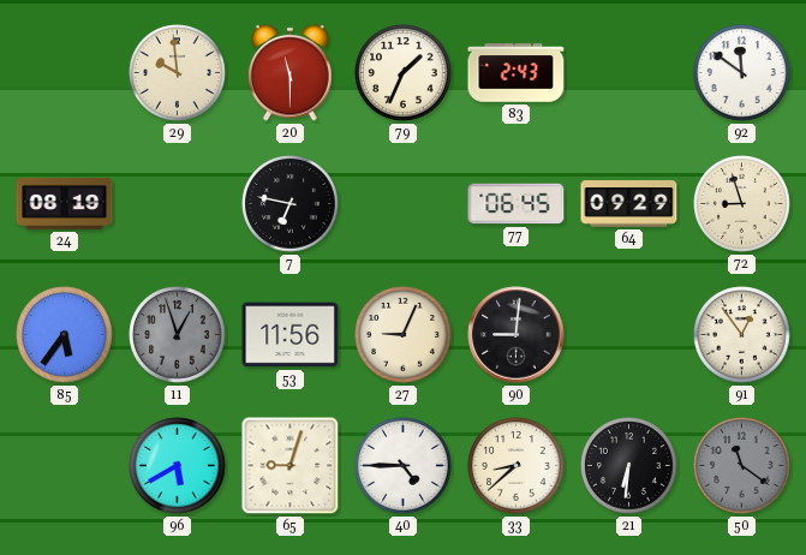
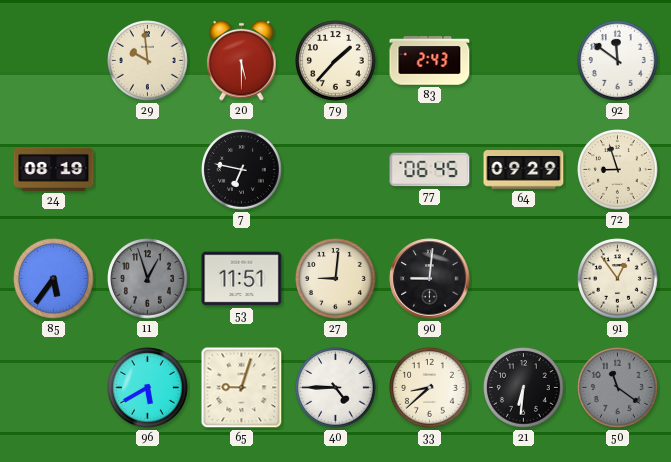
20: 11:30 -> 5:30 (242, 60)
79: 1:34 -> 1:37 (336, 61)
53: 11:56 -> 11:51 (242, 279)
27: 9:04 -> 9:01 (336, 279)
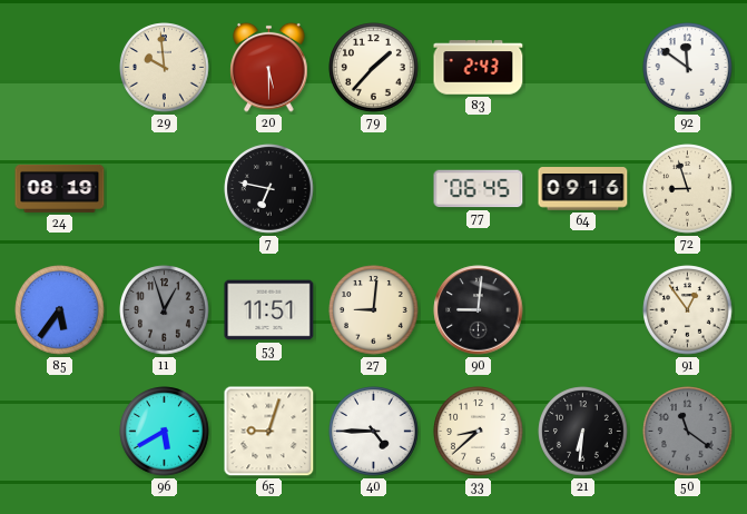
64: 09:29 -> 09:16 (583, 189)
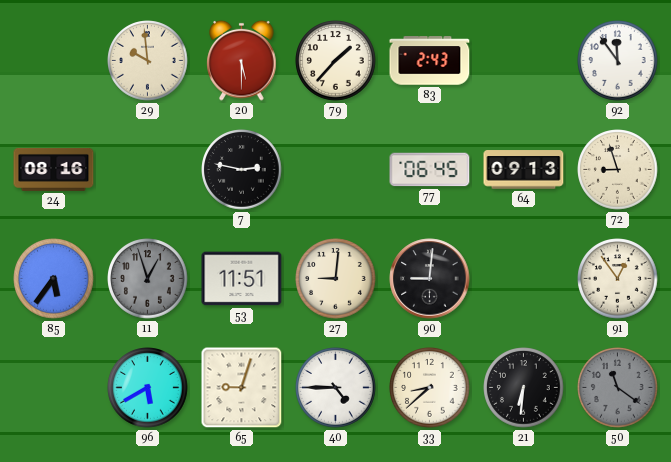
92: 11:51 -> 11:54 (618, 61)
24: 08:19 -> 08:16 (54, 169)
7: 6:47 -> 2:47 (242, 170)
64: 09:16 -> 09:13 (524, 170)
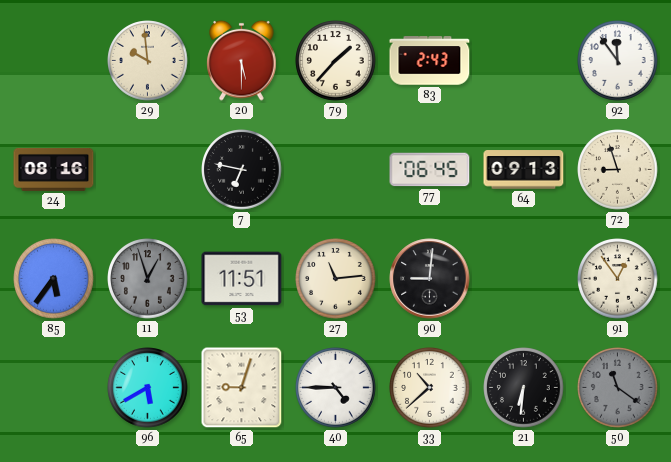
7: 2:47 -> 6:47 (242, 170)
27: 9:01 -> 11:14 (336, 279)
33: 8:38 -> 10:38 (430, 388)
